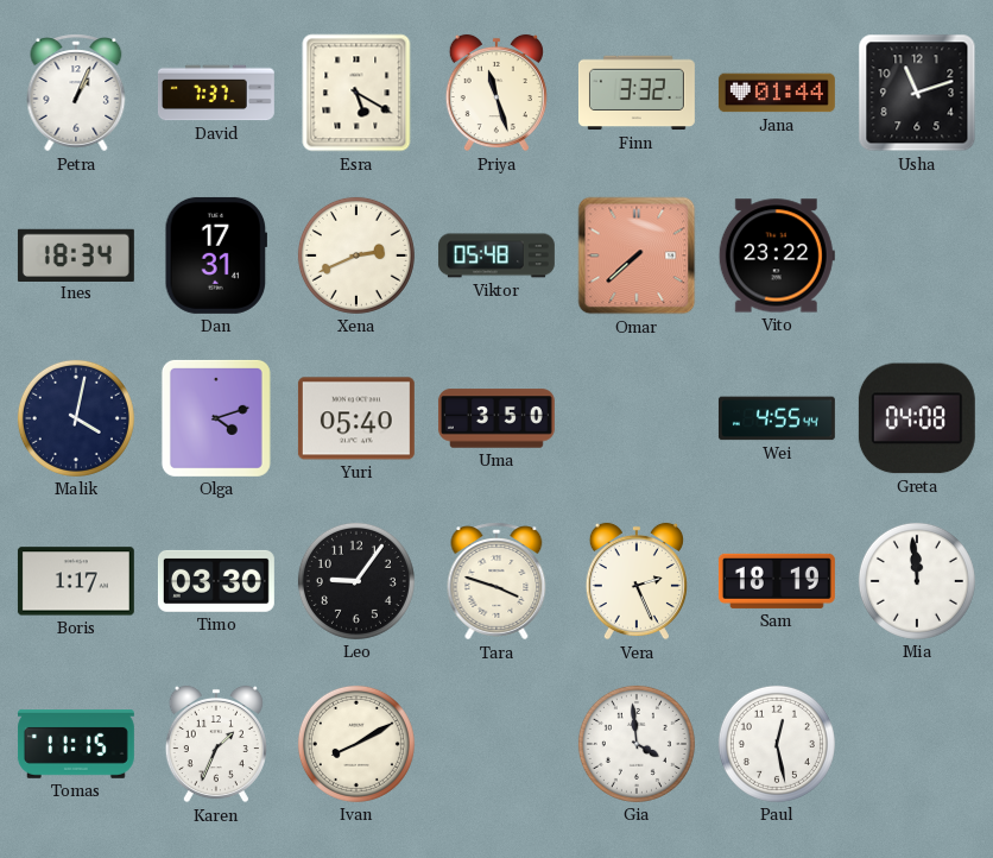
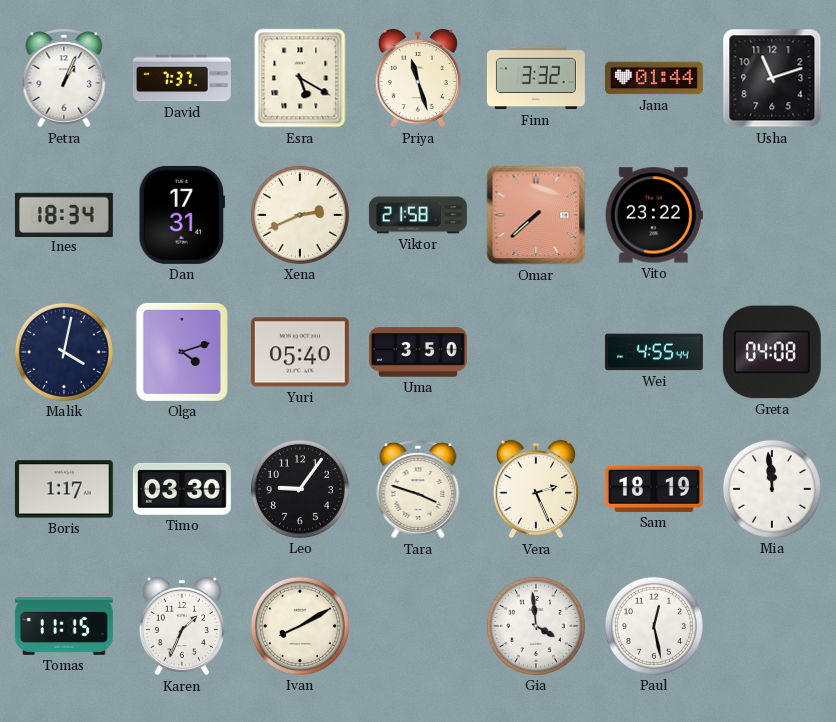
Viktor: 05:48 -> 21:58 (418, 215)
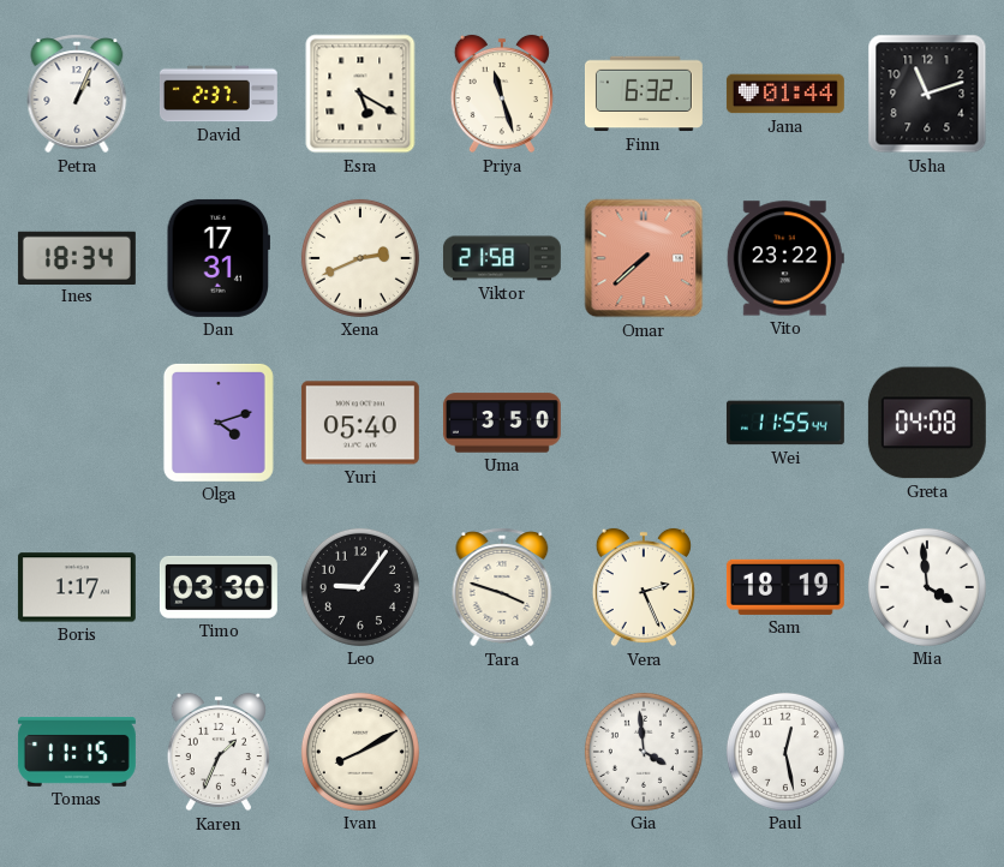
David: 7:37 -> 2:37 (219, 94)
Finn: 3:32 -> 6:32 (644, 94)
Malik: 4:02 -> none (64, 352)
Wei: 4:55 -> 11:55 (785, 423)
Mia: 11:59 -> 3:59 (927, 587)
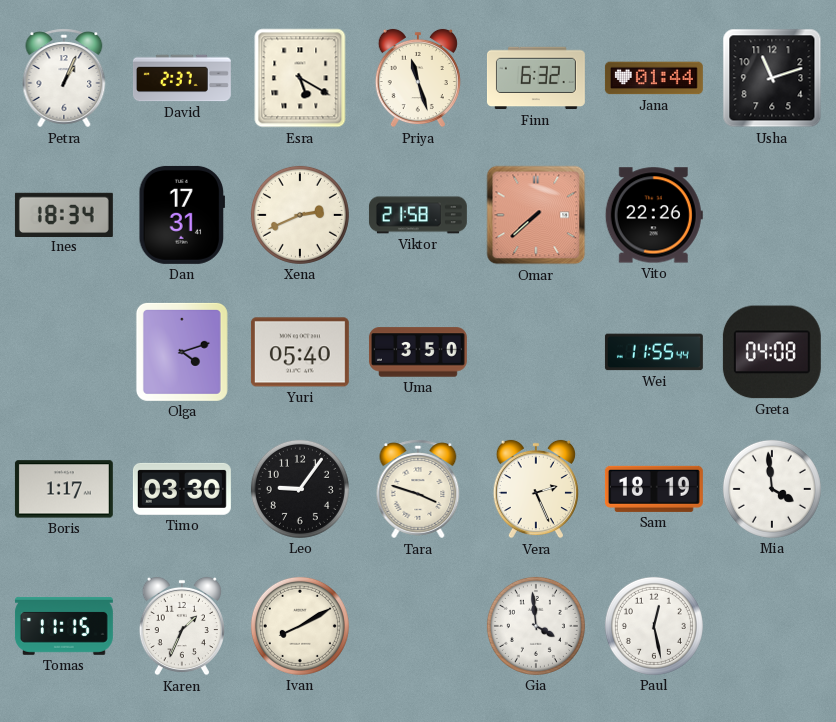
Vito: 23:22 -> 22:26 (654, 215)
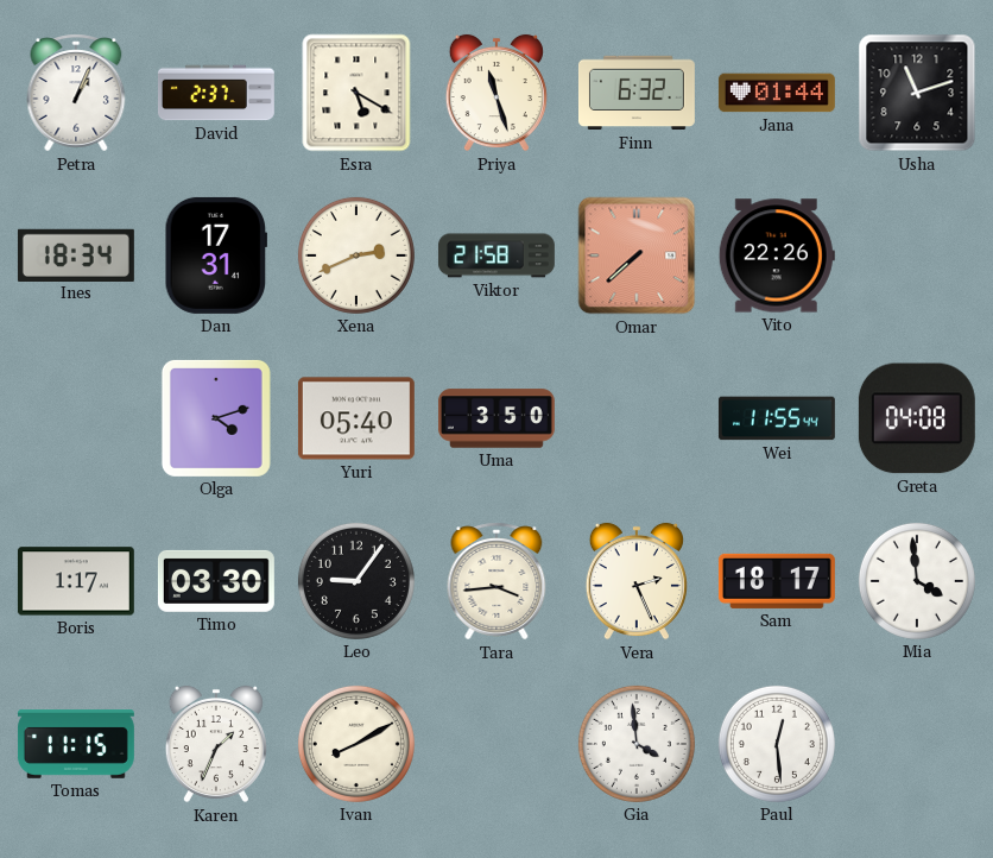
Tara: 3:48 -> 3:44 (496, 581)
Sam: 18:19 -> 18:17 (777, 581)
Paul: 12:28 -> 12:29 (777, 744)
